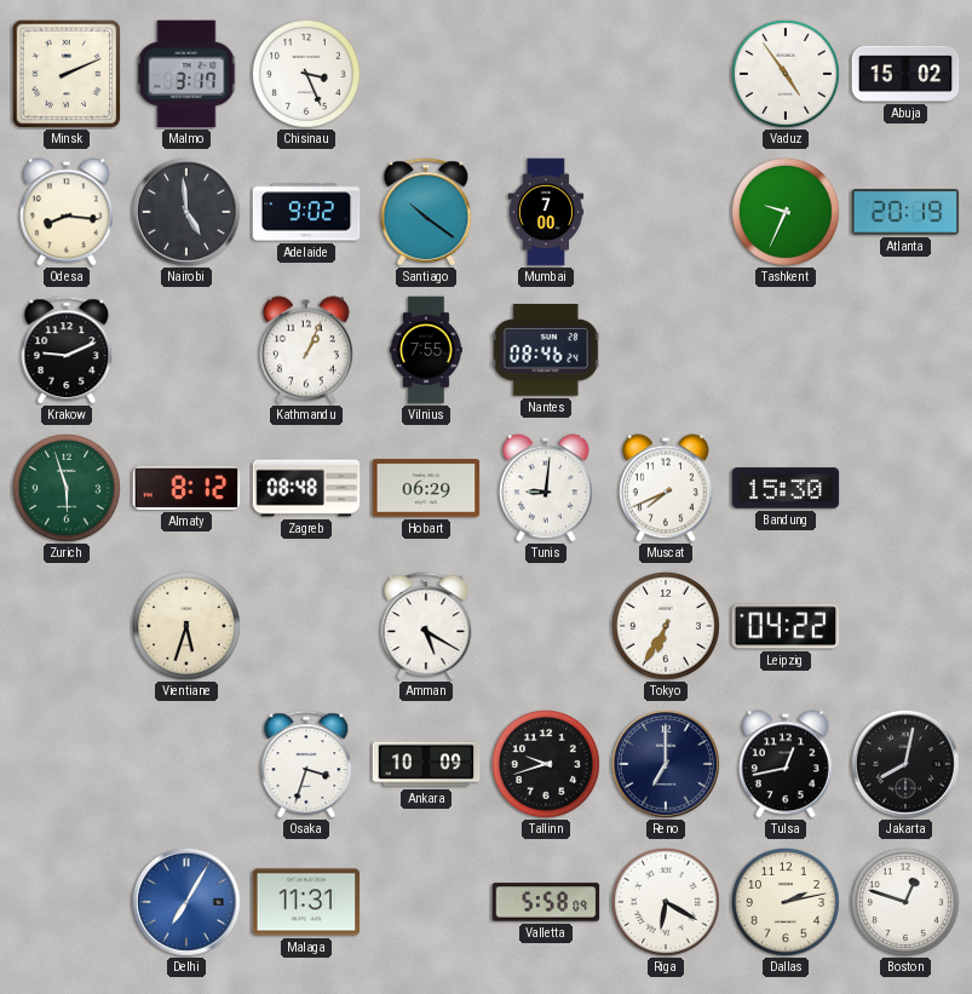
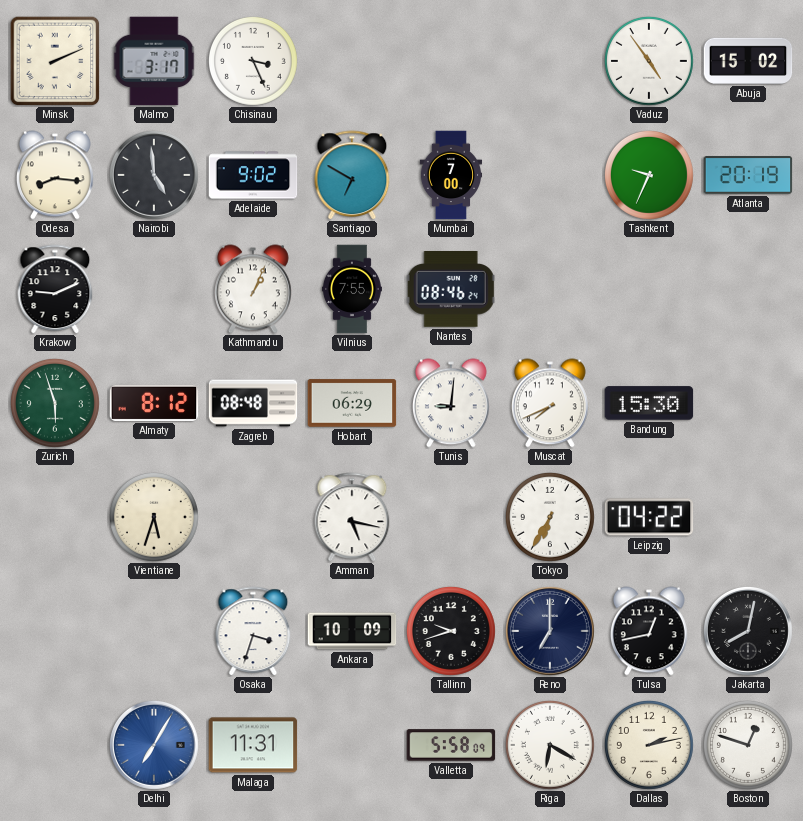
Santiago: 10:21 -> 6:50 (352, 175)
Amman: 5:20 -> 5:17 (352, 517)
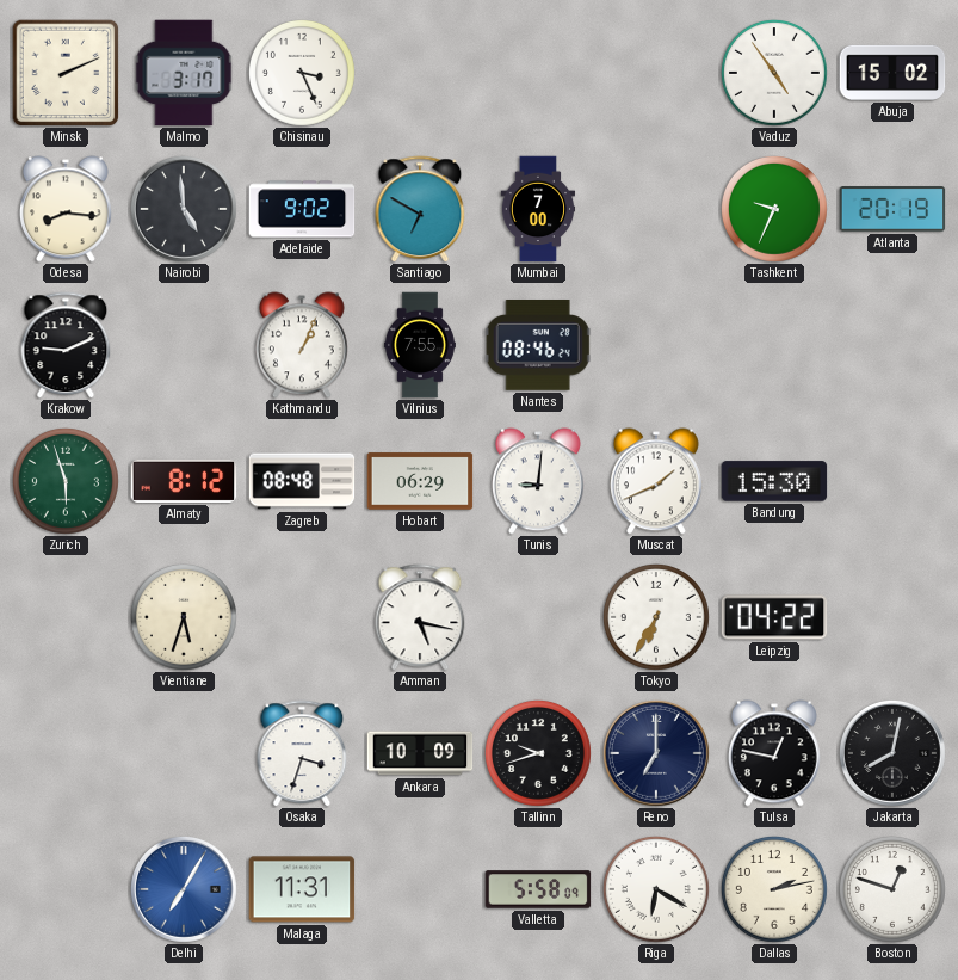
Muscat: 7:41 -> 1:41 (656, 481)
Tulsa: 12:43 -> 12:47 (774, 753)
